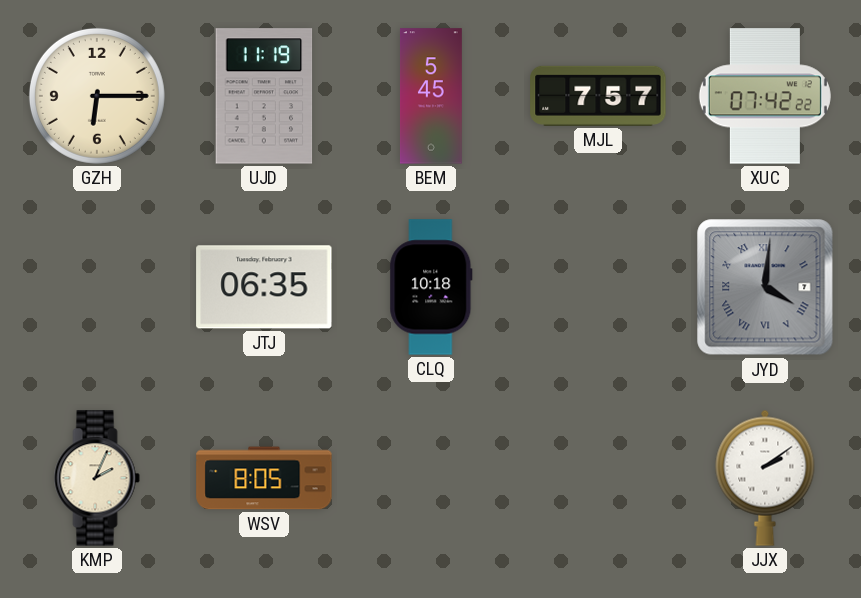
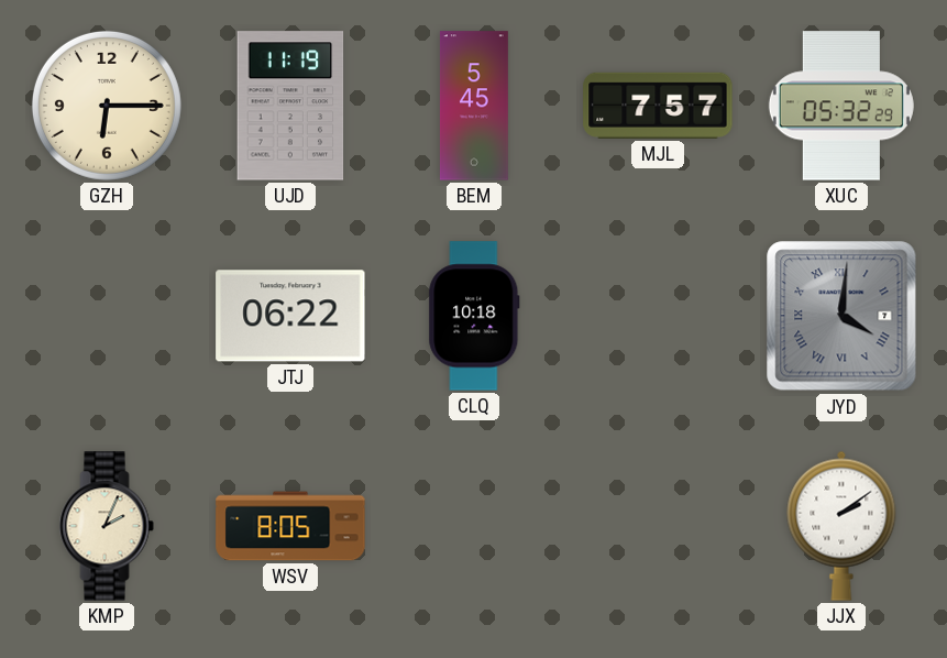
XUC: 07:42 -> 05:32 (841, 106)
JTJ: 06:35 -> 06:22 (290, 316)
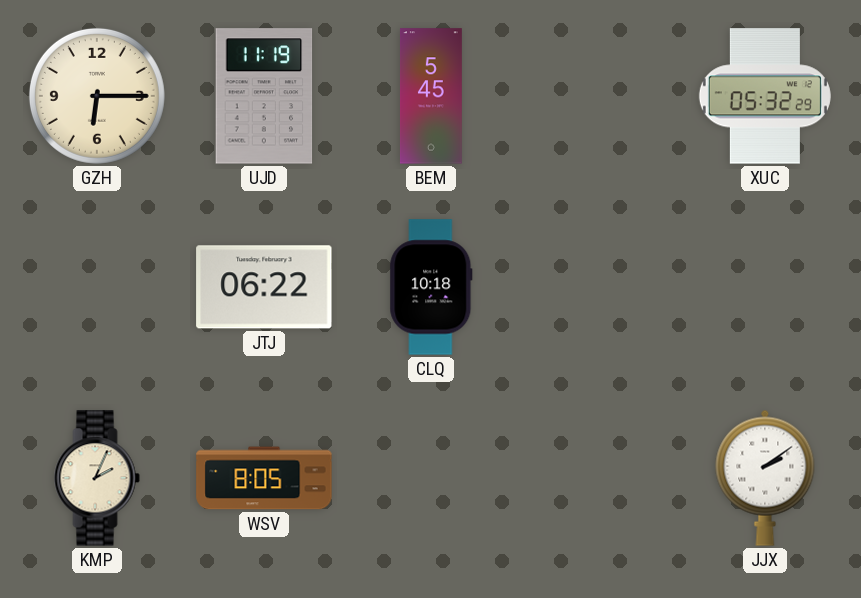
MJL: 7:57 -> none (658, 106)
JYD: 4:01 -> none (841, 316)
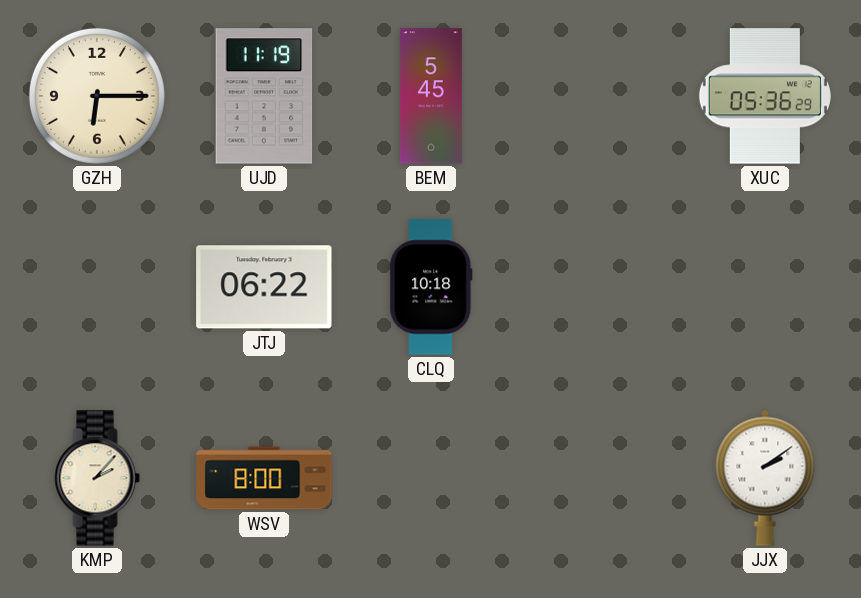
XUC: 05:32 -> 05:36 (765, 96)
KMP: 2:04 -> 2:07 (97, 478)
WSV: 8:05 -> 8:00 (264, 478)
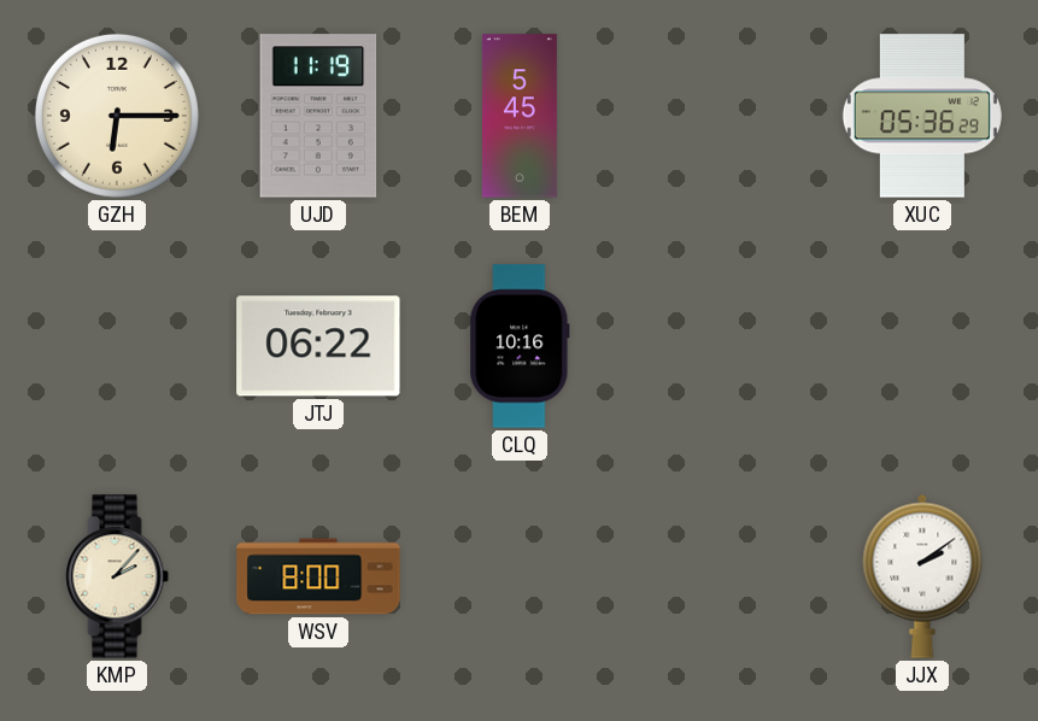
CLQ: 10:18 -> 10:16 (520, 346)
